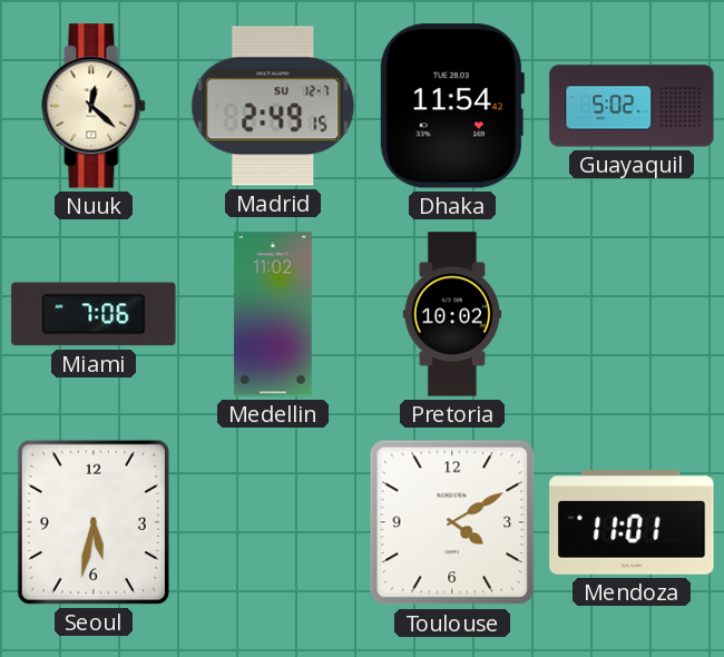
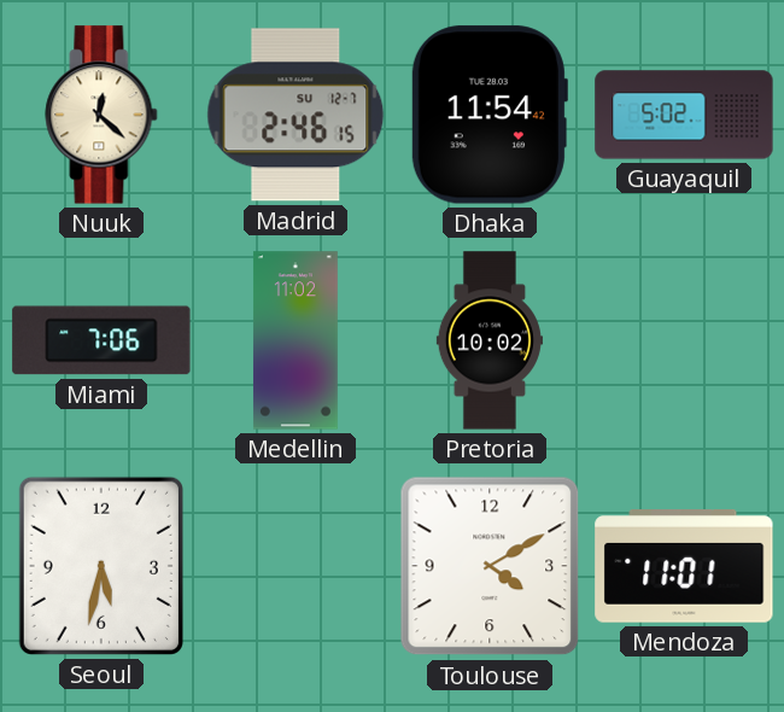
Madrid: 2:49 -> 2:46 (296, 115)
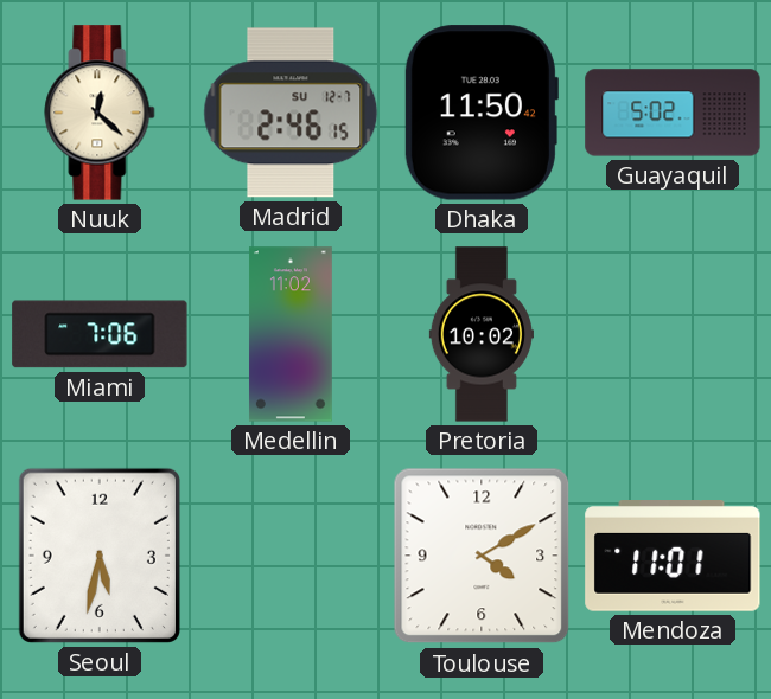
Dhaka: 11:54 -> 11:50 (480, 113)
